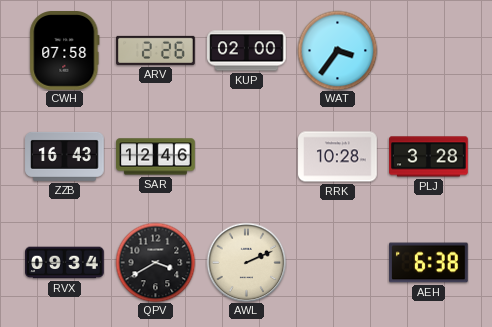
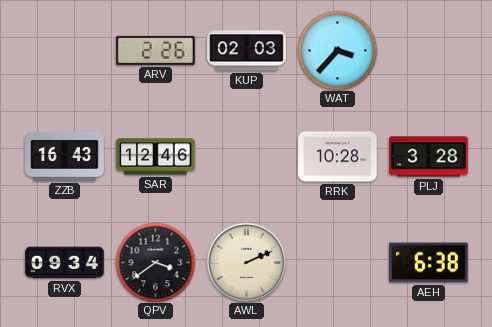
CWH: 07:58 -> none (65, 51)
KUP: 02:00 -> 02:03 (247, 51)
WAT: 3:36 -> 3:37 (337, 50)
QPV: 3:40 -> 3:39 (155, 262)
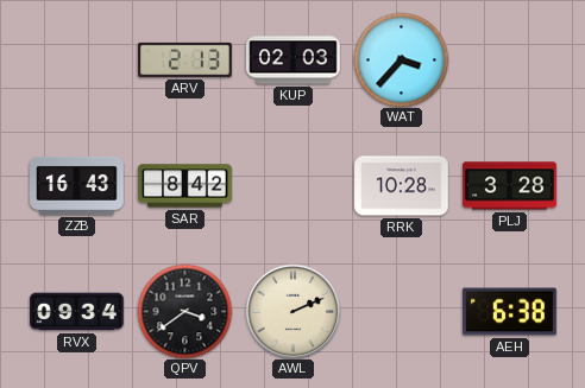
ARV: 2:26 -> 2:13 (185, 59)
SAR: 12:46 -> 8:42 (185, 186)
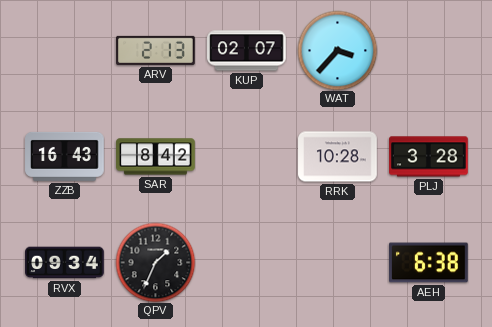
KUP: 02:03 -> 02:07 (247, 51)
QPV: 3:39 -> 1:34 (155, 262)
AWL: 2:11 -> none (292, 311)
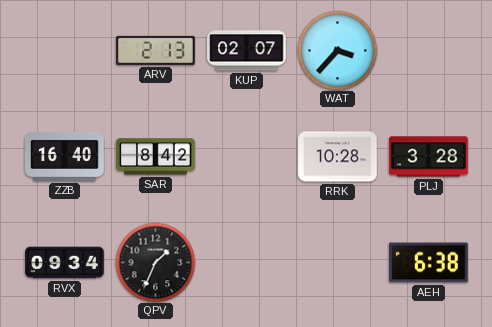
ZZB: 16:43 -> 16:40 (65, 156)
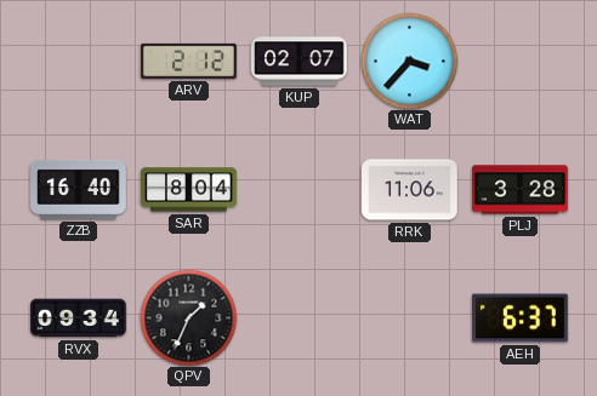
ARV: 2:13 -> 2:12 (189, 61)
SAR: 8:42 -> 8:04 (189, 190)
RRK: 10:28 -> 11:06 (410, 190)
AEH: 6:38 -> 6:37 (521, 318)
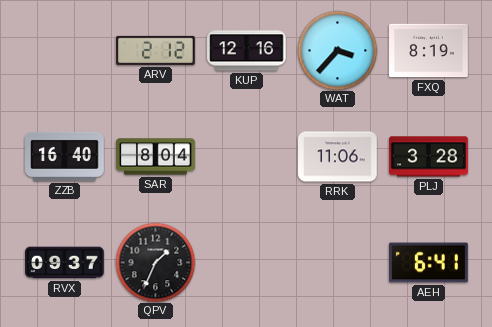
KUP: 02:07 -> 12:16 (247, 51)
FXQ: none -> 8:19 (429, 51)
RVX: 09:34 -> 09:37 (65, 263)
AEH: 6:37 -> 6:41 (429, 263)
